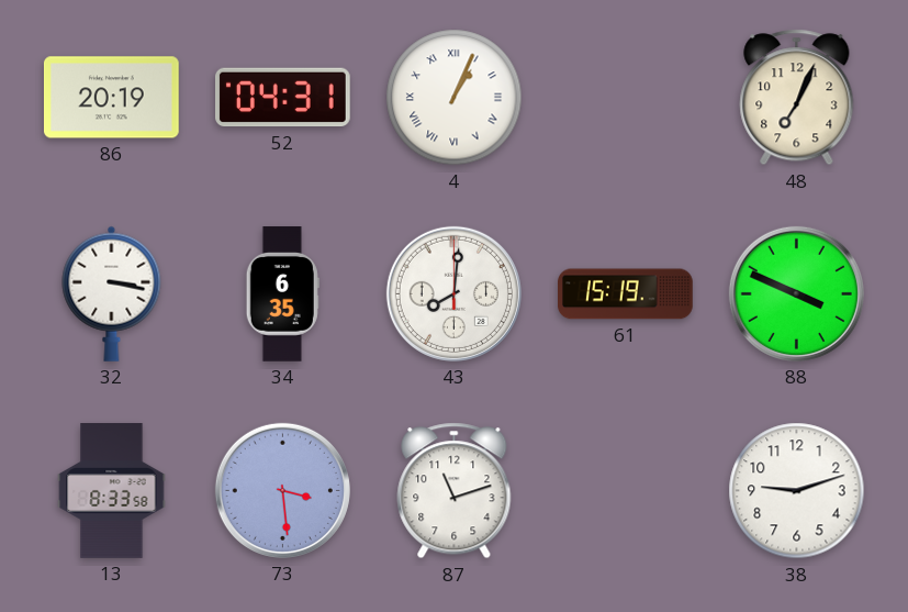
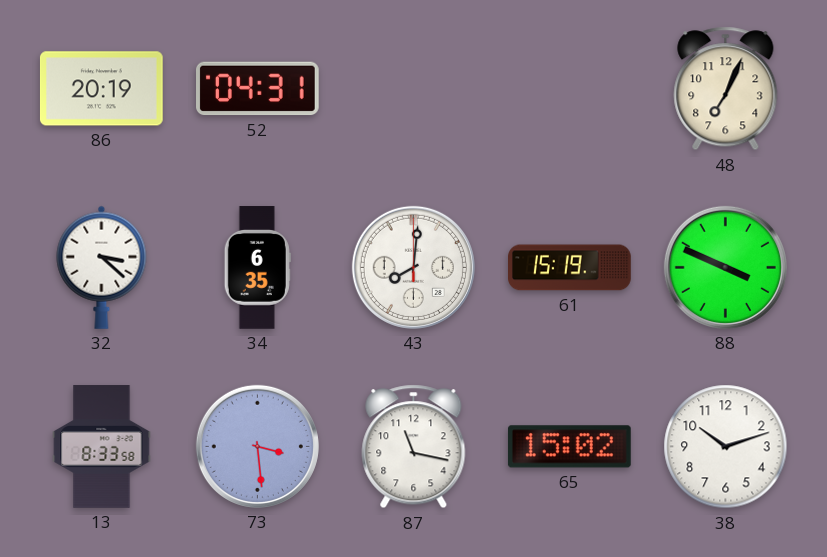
4: 1:04 -> none (455, 98)
32: 3:17 -> 3:22 (102, 267)
87: 11:12 -> 11:17 (414, 447)
65: none -> 15:02 (569, 447)
38: 9:12 -> 10:12 (726, 447)
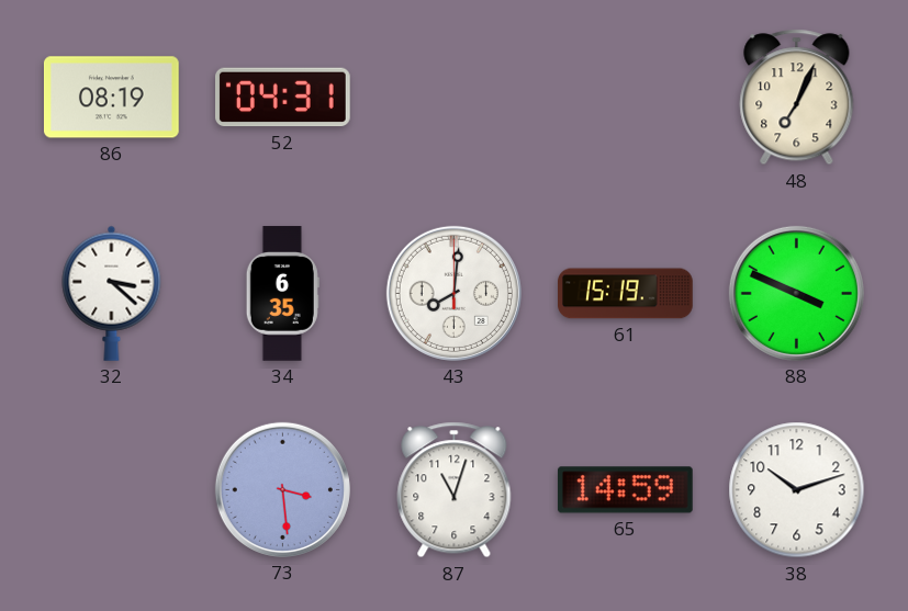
86: 20:19 -> 08:19 (111, 98)
13: 8:33 -> none (102, 447)
87: 11:17 -> 11:03 (455, 490)
65: 15:02 -> 14:59 (625, 490)
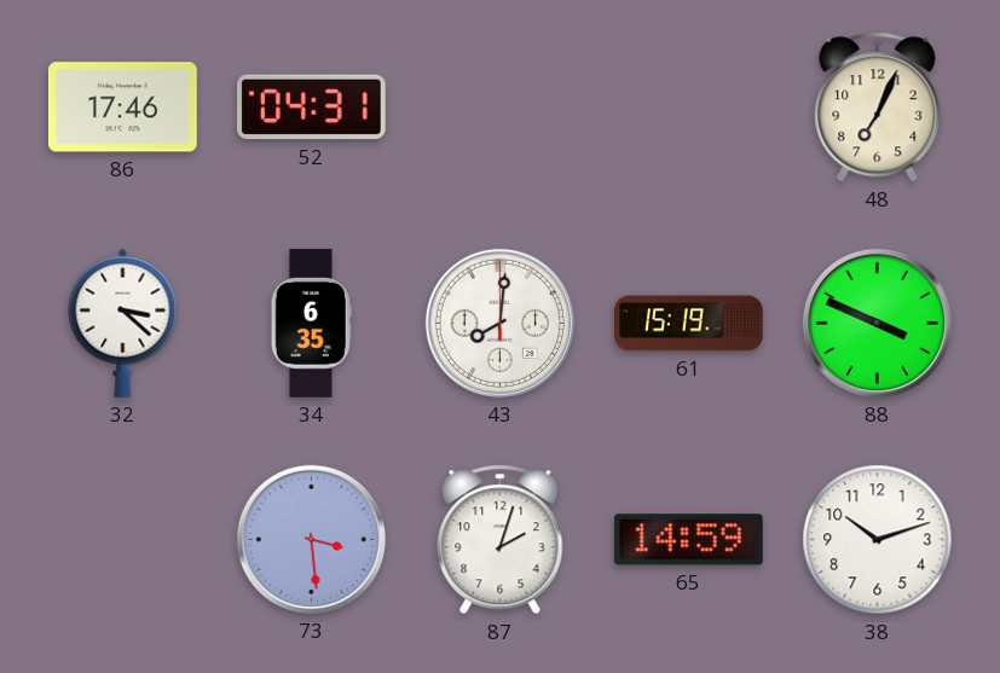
86: 08:19 -> 17:46 (122, 108)
87: 11:03 -> 2:03 (501, 540)
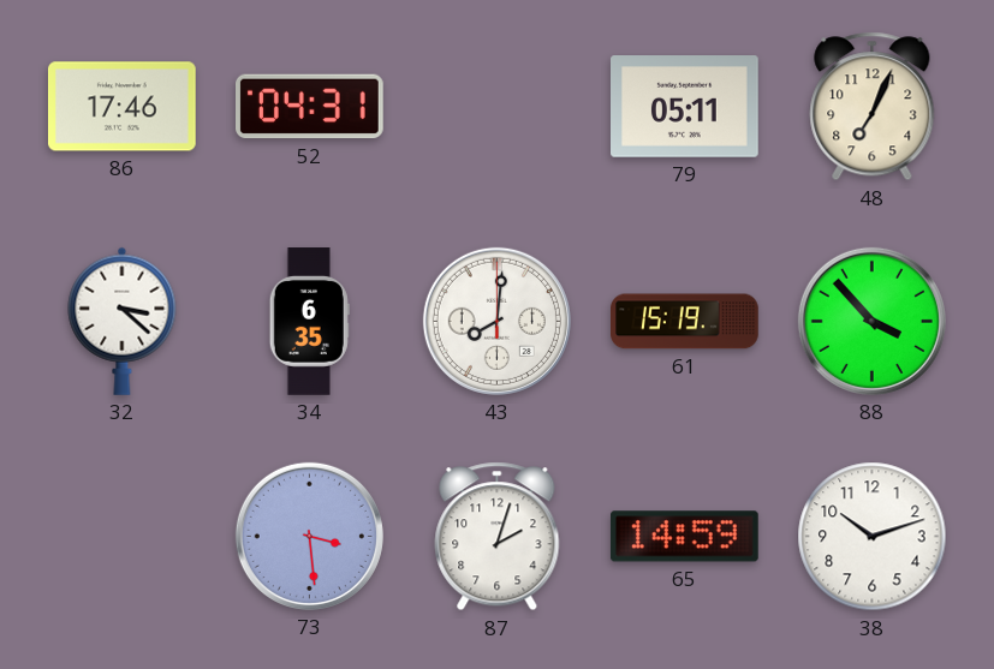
79: none -> 05:11 (685, 107)
88: 3:49 -> 3:53 (871, 321)
